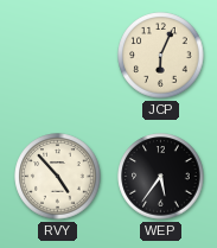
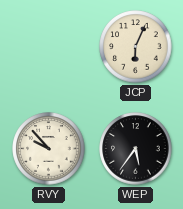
RVY: 4:53 -> 9:53 (49, 149)
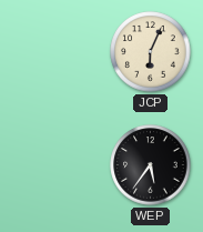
RVY: 9:53 -> none (49, 149)
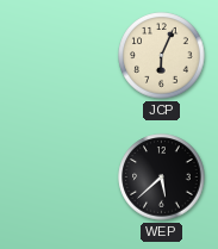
WEP: 5:36 -> 5:38 (162, 178)
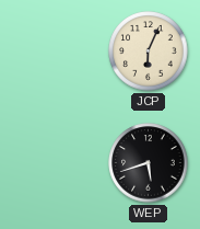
WEP: 5:38 -> 5:42 (149, 163)
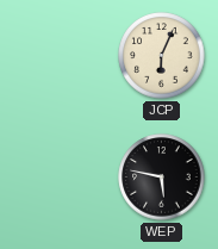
WEP: 5:42 -> 5:47 (162, 178)
